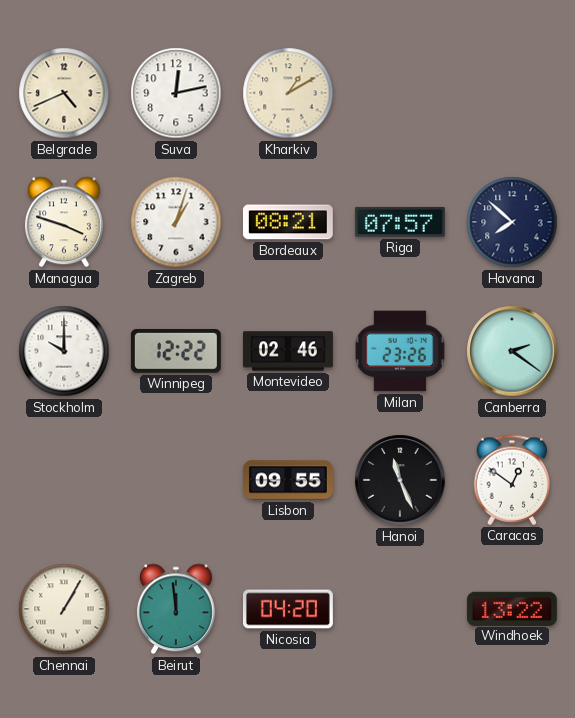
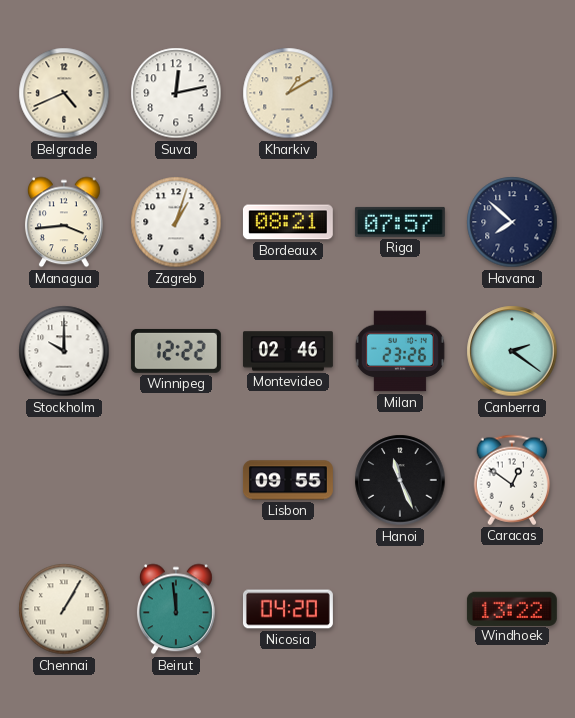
Managua: 3:48 -> 3:44 (64, 222)
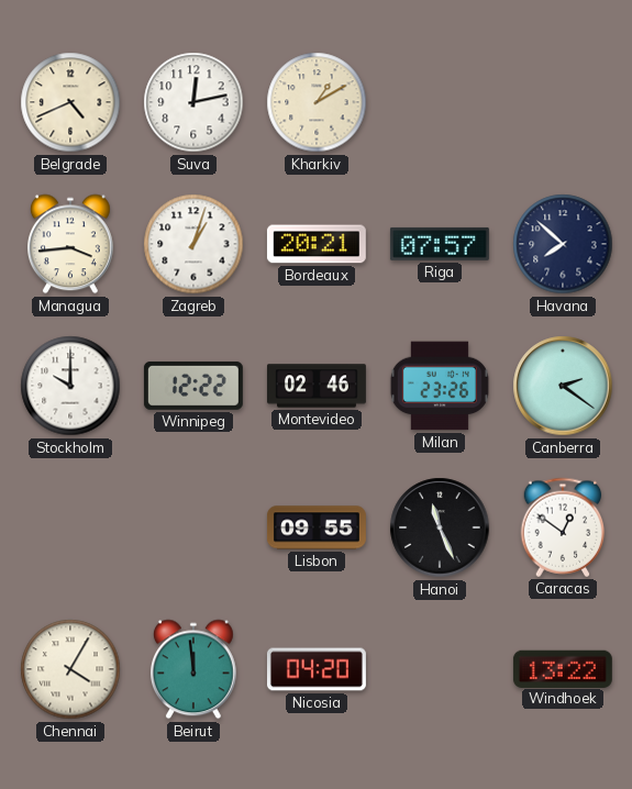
Bordeaux: 08:21 -> 20:21 (317, 244)
Chennai: 1:05 -> 4:05 (70, 669)
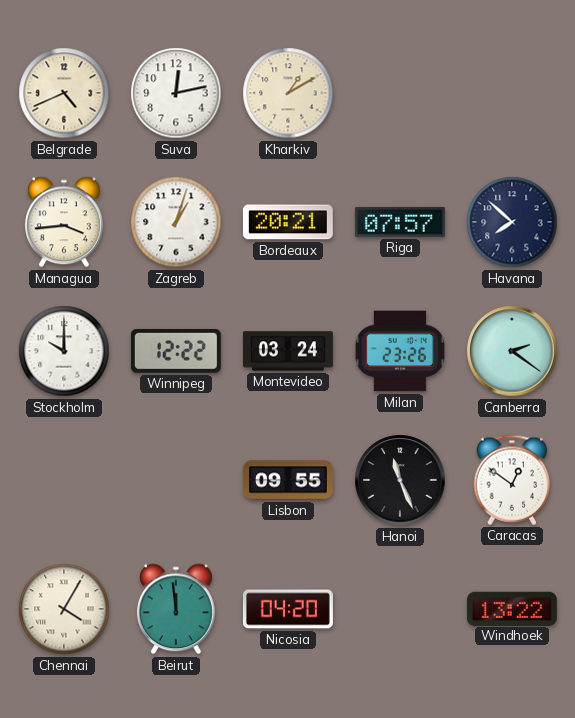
Montevideo: 02:46 -> 03:24 (288, 351)
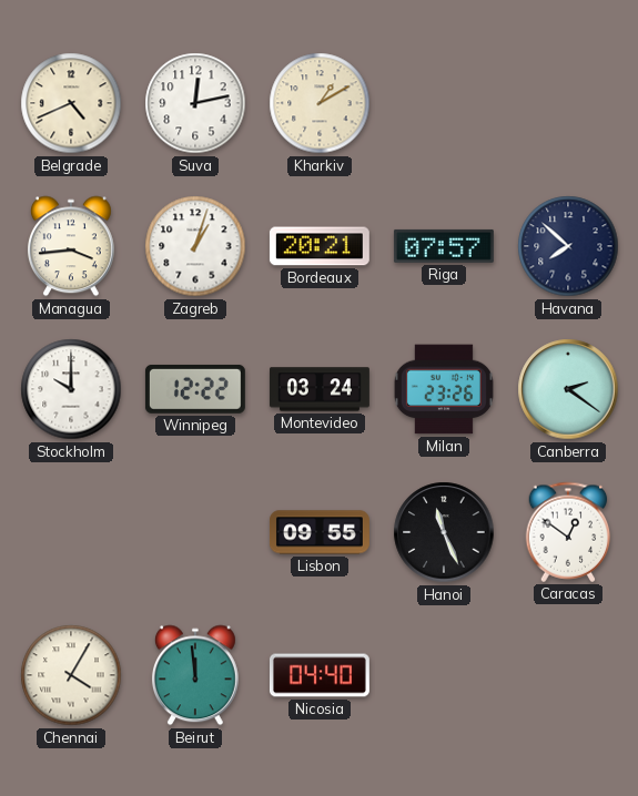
Nicosia: 04:20 -> 04:40 (320, 675)
Windhoek: 13:22 -> none (512, 608)
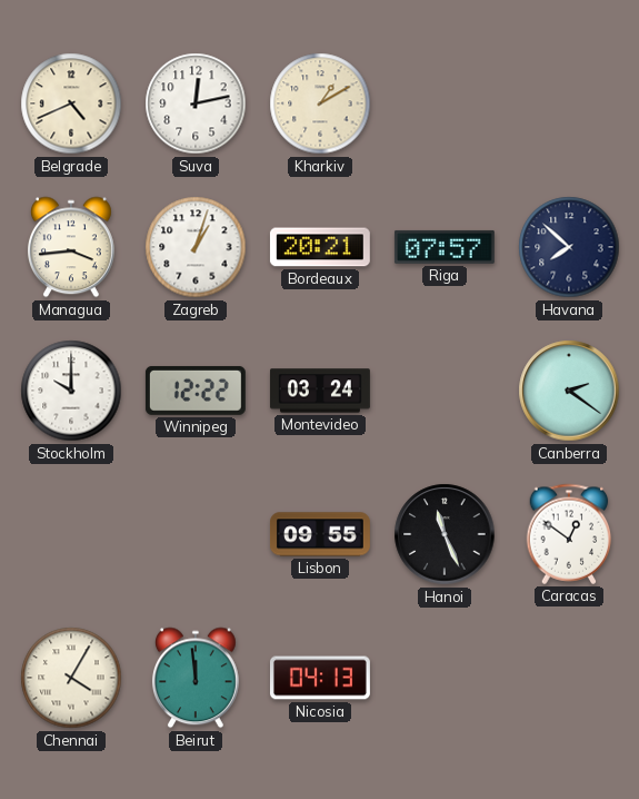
Milan: 23:26 -> none (444, 389)
Nicosia: 04:40 -> 04:13 (320, 678)
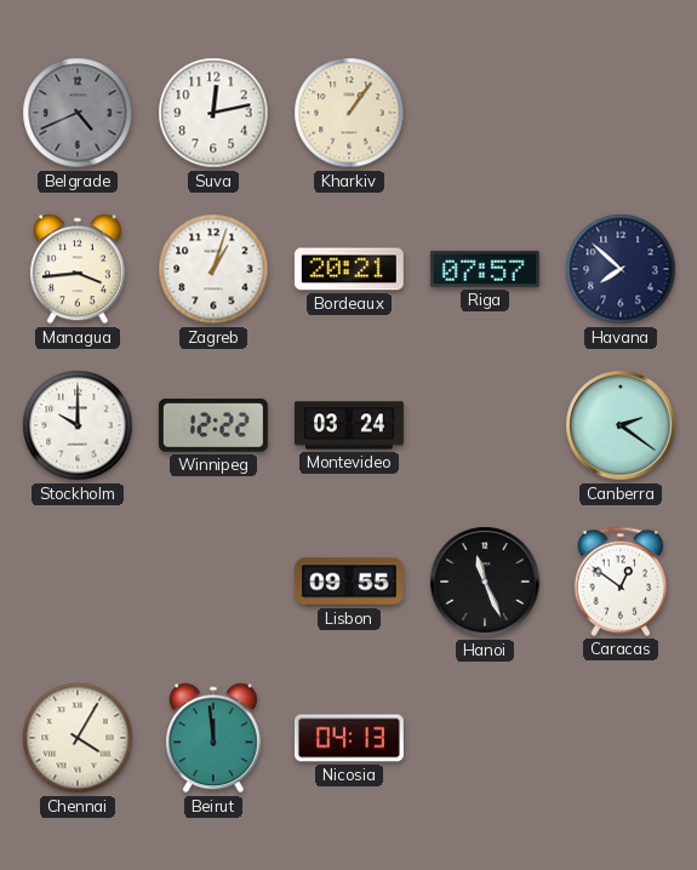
Belgrade dial: cream -> grey (78, 113)
Kharkiv: 1:10 -> 1:06 (349, 113)
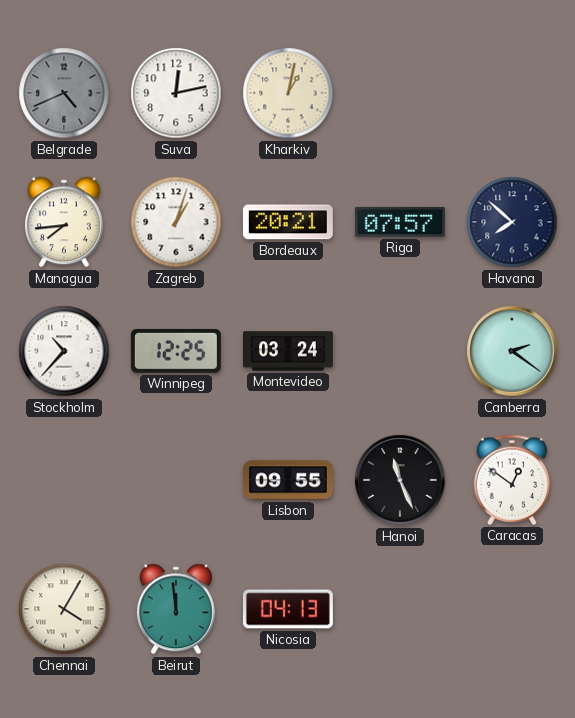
Kharkiv: 1:06 -> 1:02 (288, 93)
Managua: 3:44 -> 7:44 (64, 222)
Stockholm: 10:00 -> 10:37 (64, 351)
Winnipeg: 12:22 -> 12:25 (176, 351)
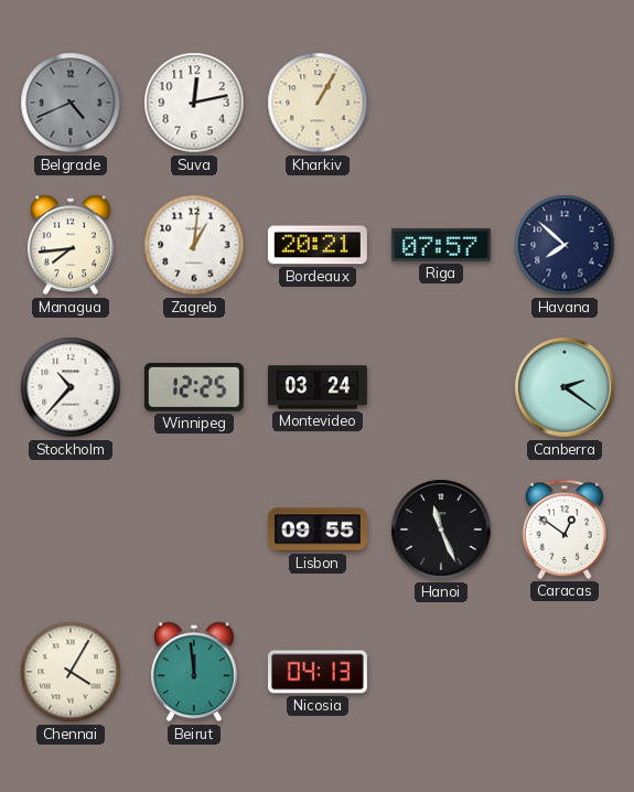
Kharkiv: 1:02 -> 1:05 (318, 103)
Zagreb: 1:03 -> 1:01 (194, 245)
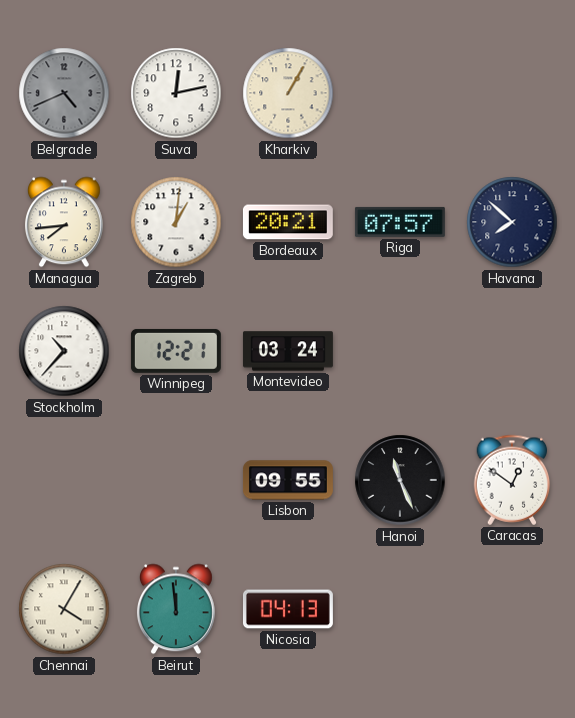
Winnipeg: 12:25 -> 12:21 (176, 351)
Canberra: 2:21 -> none (565, 387)
